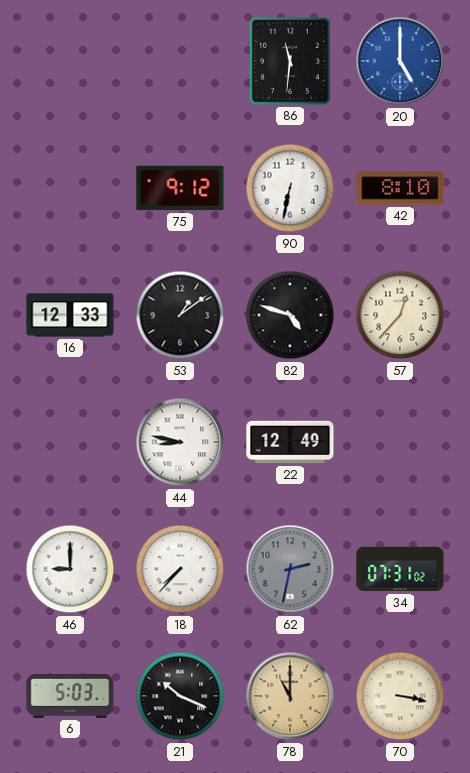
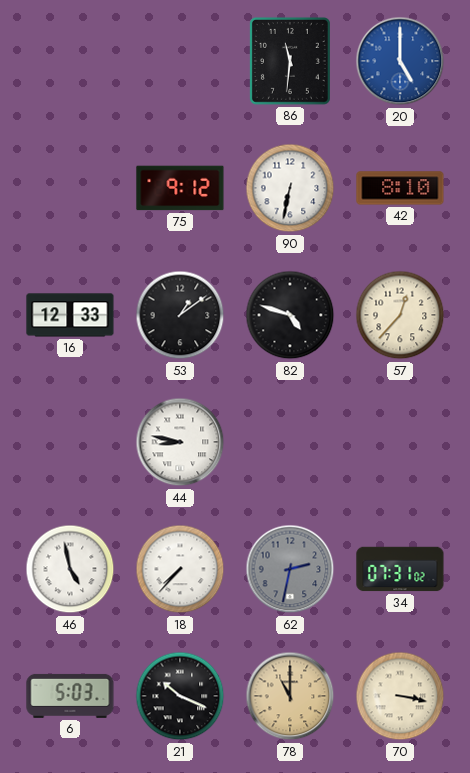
22: 12:49 -> none (290, 442)
46: 9:00 -> 4:58 (70, 569)
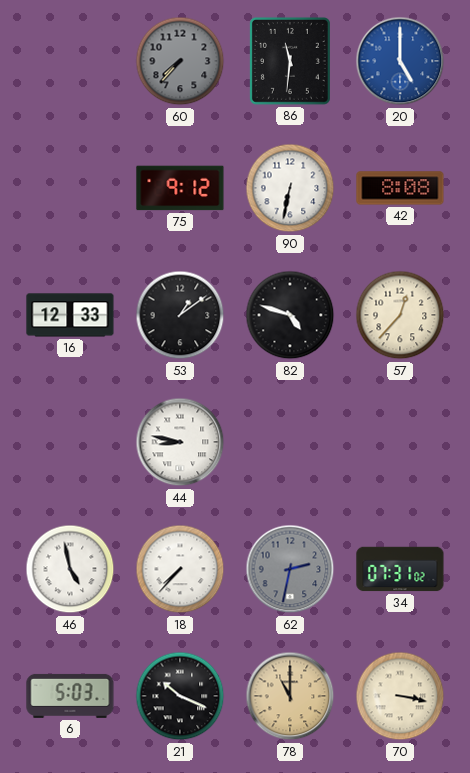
60: none -> 7:37 (180, 61)
42: 8:10 -> 8:08 (400, 188)
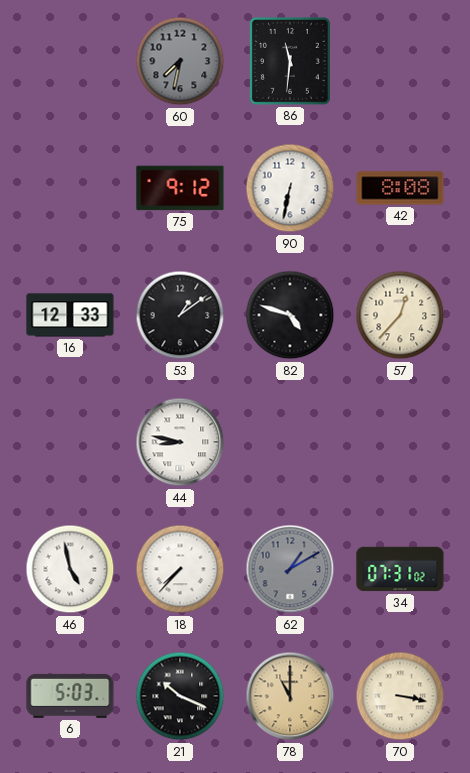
60: 7:37 -> 7:32 (180, 61)
20: 5:00 -> none (400, 61)
62: 2:32 -> 1:10 (290, 569)
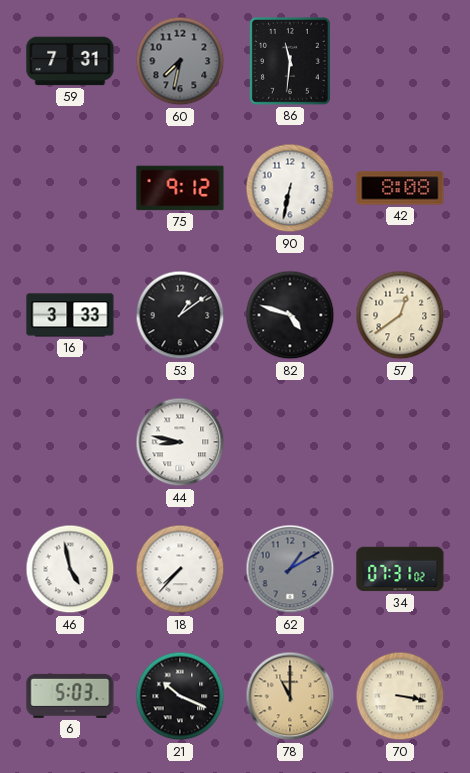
59: none -> 7:31 (70, 61)
16: 12:33 -> 3:33 (70, 315)
57: 12:37 -> 12:39 (400, 315)
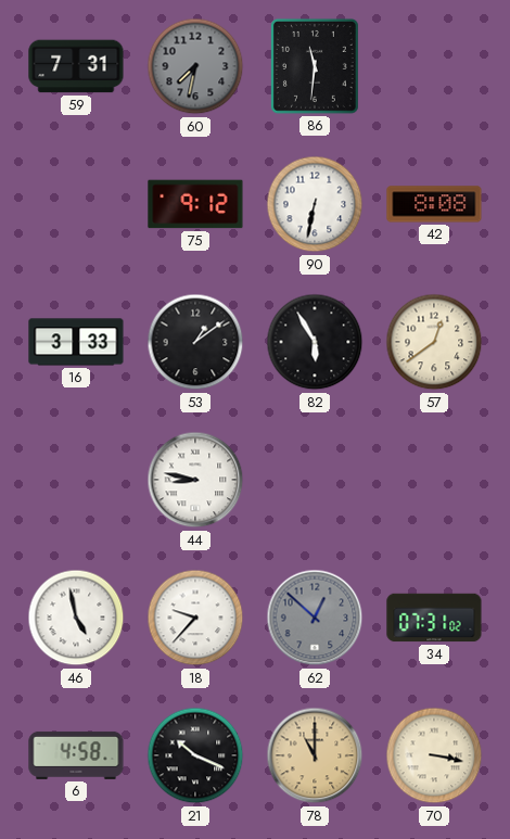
82: 4:48 -> 5:55 (315, 342)
18: 7:37 -> 9:37 (195, 618)
62: 1:10 -> 12:52 (315, 618)
6: 5:03 -> 4:58 (76, 755)
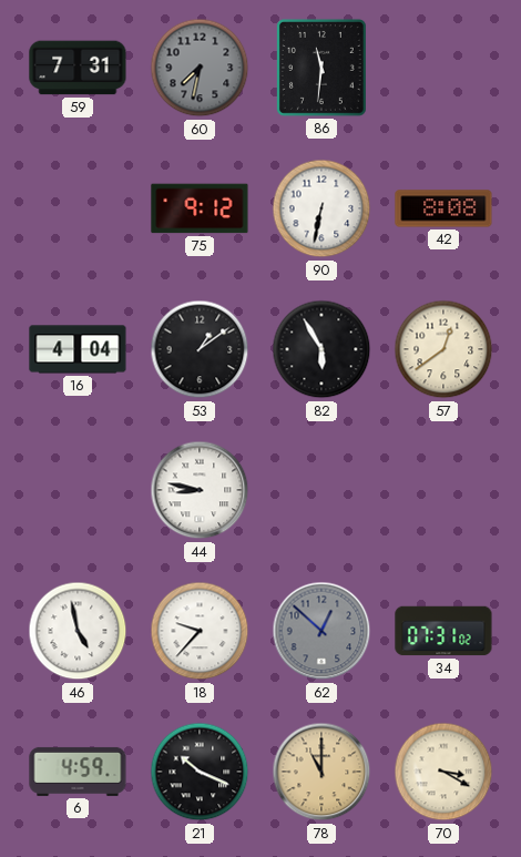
16: 3:33 -> 4:04 (78, 349)
6: 4:58 -> 4:59 (78, 772)
70: 3:17 -> 3:20 (443, 772)
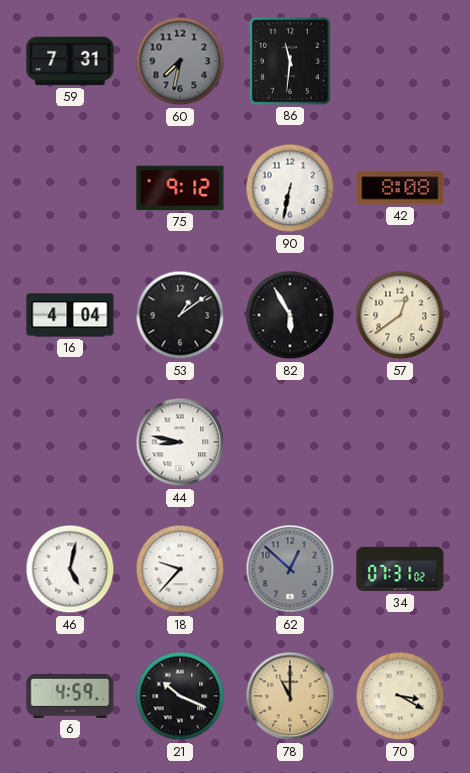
46: 4:58 -> 5:02 (70, 569)
